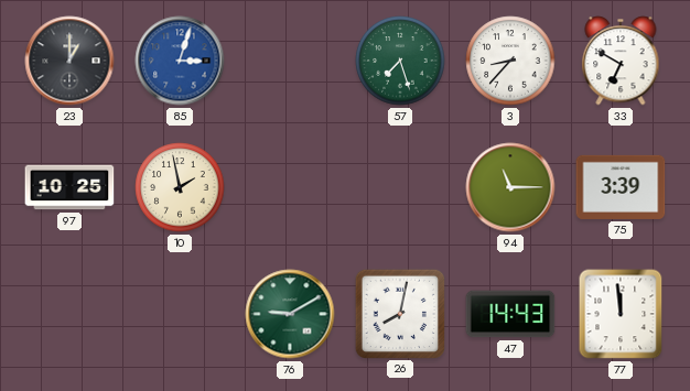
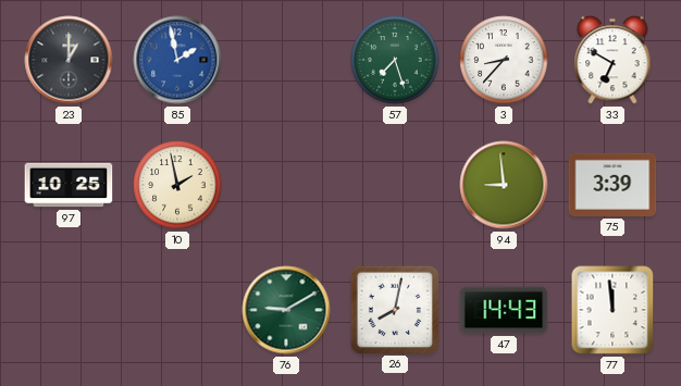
85: 3:03 -> 1:58 (177, 60)
94: 11:15 -> 8:59 (504, 185)
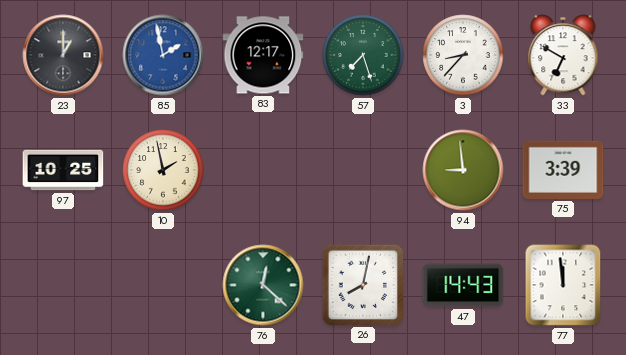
83: none -> 12:17 (263, 55)
76: 9:10 -> 12:22 (263, 285)
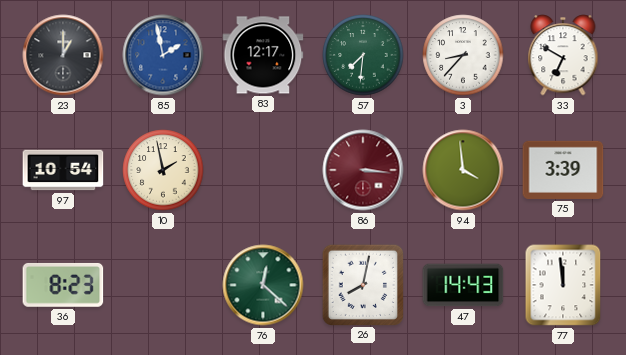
57: 7:27 -> 7:31 (363, 55)
97: 10:25 -> 10:54 (63, 170)
86: none -> 3:16 (363, 170)
94: 8:59 -> 3:59 (463, 170)
36: none -> 8:23 (63, 285)
